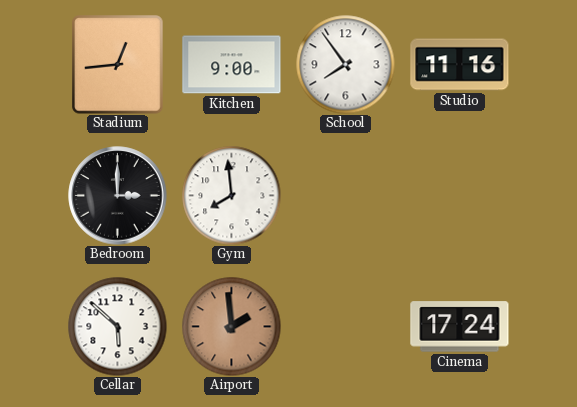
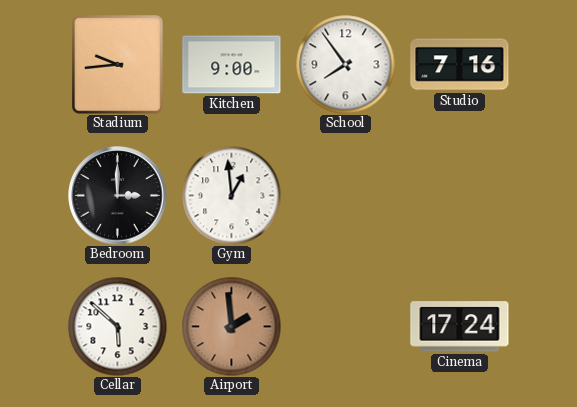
Stadium: 12:44 -> 9:44 (118, 65)
Studio: 11:16 -> 7:16 (460, 65)
Gym: 7:59 -> 12:59 (232, 196)
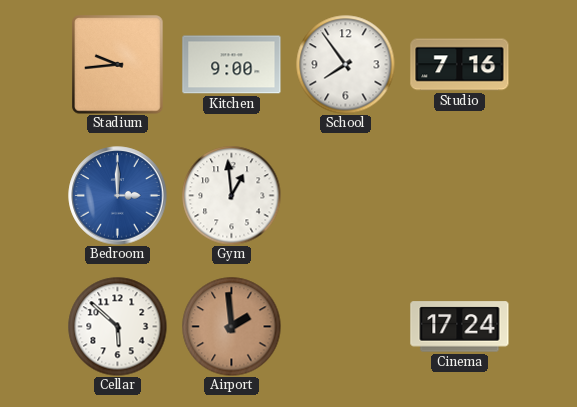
Bedroom dial: black -> blue (118, 196)
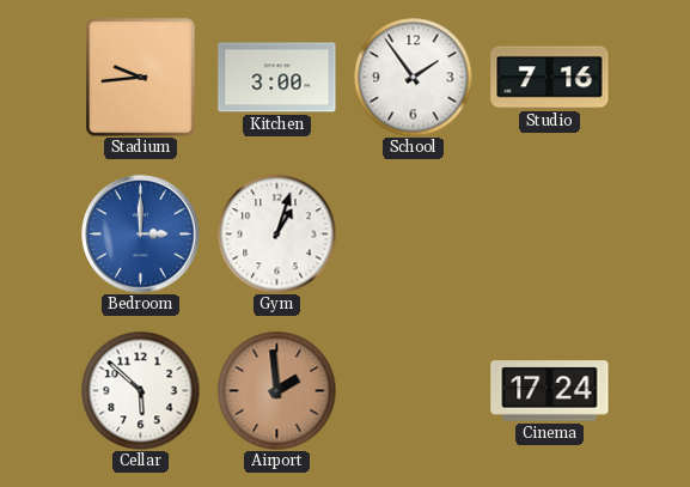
Kitchen: 9:00 -> 3:00 (277, 78)
School: 7:54 -> 1:54 (414, 78)
Gym: 12:59 -> 1:03 (277, 235)
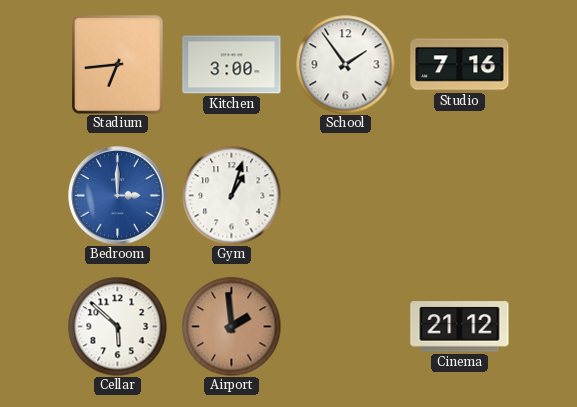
Stadium: 9:44 -> 6:44 (118, 65)
Cinema: 17:24 -> 21:12 (460, 327)
